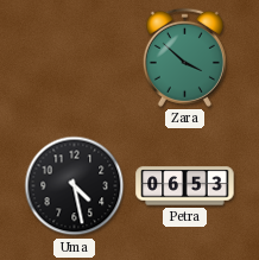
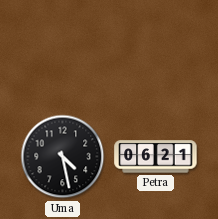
Zara: 3:52 -> none (184, 57)
Petra: 06:53 -> 06:21 (156, 157)
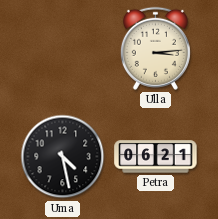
Ulla: none -> 3:14 (155, 48)
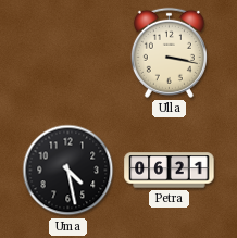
Ulla: 3:14 -> 3:17 (169, 52)
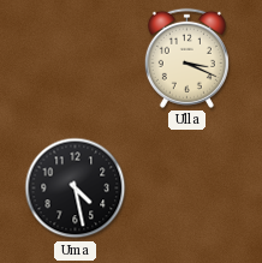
Ulla: 3:17 -> 3:19 (186, 58)
Petra: 06:21 -> none (170, 171)
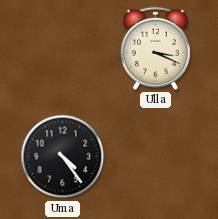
Uma: 4:28 -> 4:24 (63, 157)
